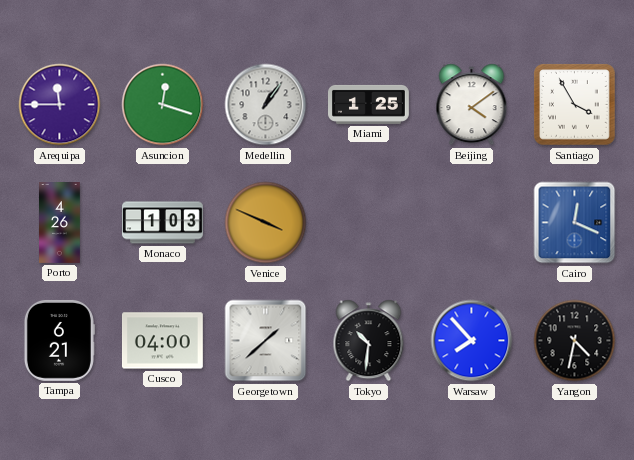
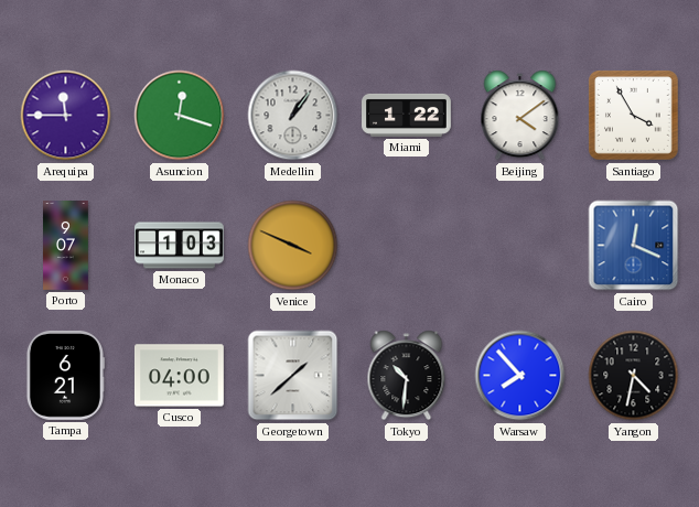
Miami: 1:25 -> 1:22 (407, 115)
Porto: 4:26 -> 9:07 (66, 246)
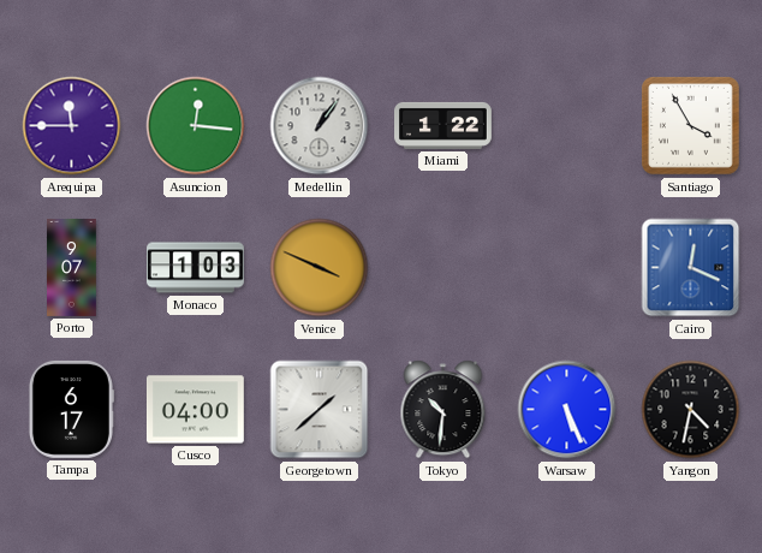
Asuncion: 12:18 -> 12:16 (196, 126)
Beijing: 4:09 -> none (520, 116)
Tampa: 6:21 -> 6:17 (71, 409)
Warsaw: 7:53 -> 5:26 (567, 410)
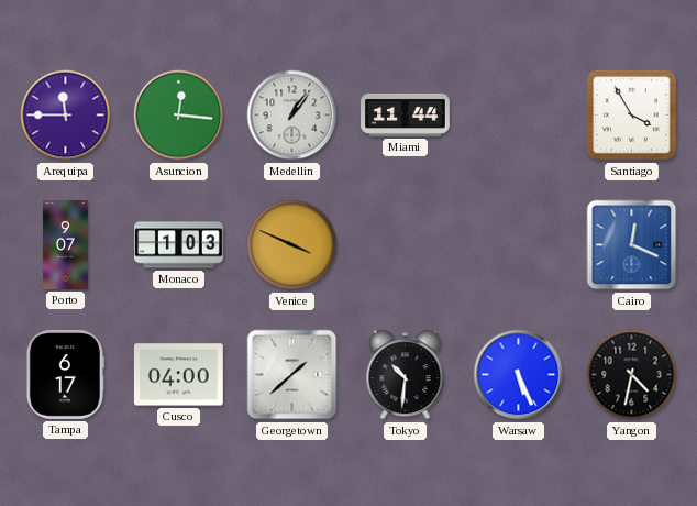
Miami: 1:22 -> 11:44 (406, 114)
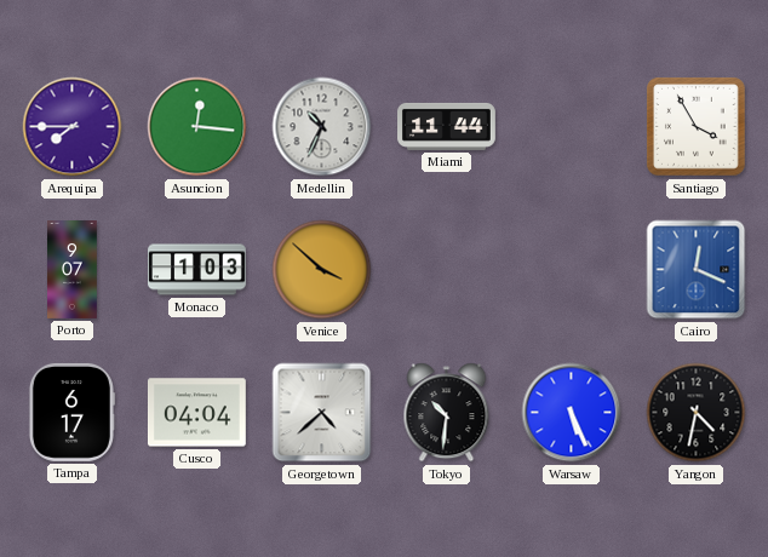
Arequipa: 11:45 -> 7:45 (73, 127)
Medellin: 1:06 -> 10:34 (322, 127)
Venice: 3:49 -> 3:52 (322, 270)
Cusco: 04:00 -> 04:04 (196, 413)
Georgetown: 1:38 -> 4:38 (322, 413)
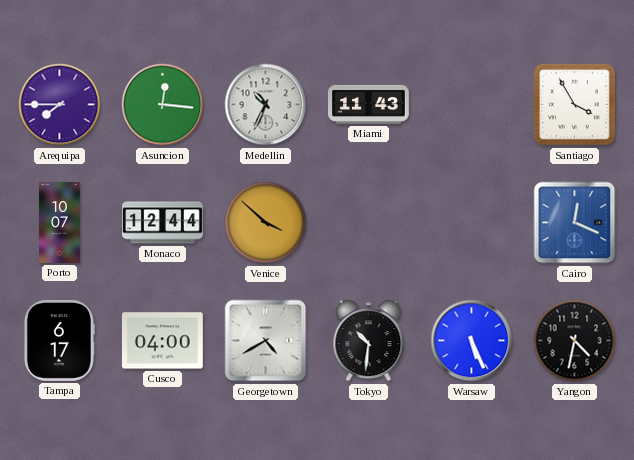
Miami: 11:44 -> 11:43 (369, 104)
Porto: 9:07 -> 10:07 (60, 223)
Monaco: 1:03 -> 12:44 (163, 223)
Cusco: 04:04 -> 04:00 (162, 341)
Georgetown: 4:38 -> 4:40 (266, 341)
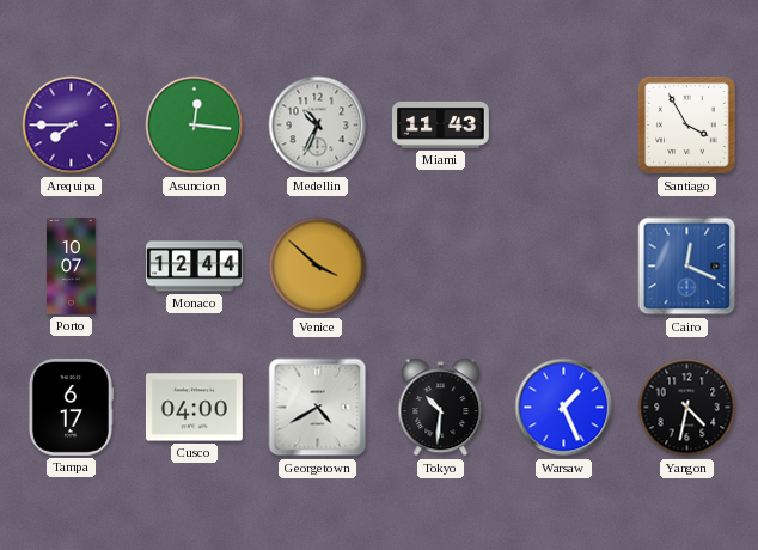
Warsaw: 5:26 -> 1:26 (564, 408)
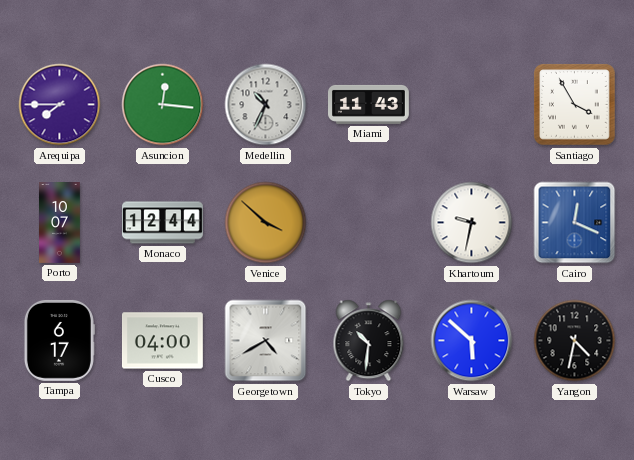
Khartoum: none -> 9:32 (472, 223)
Warsaw: 1:26 -> 5:52 (472, 341)
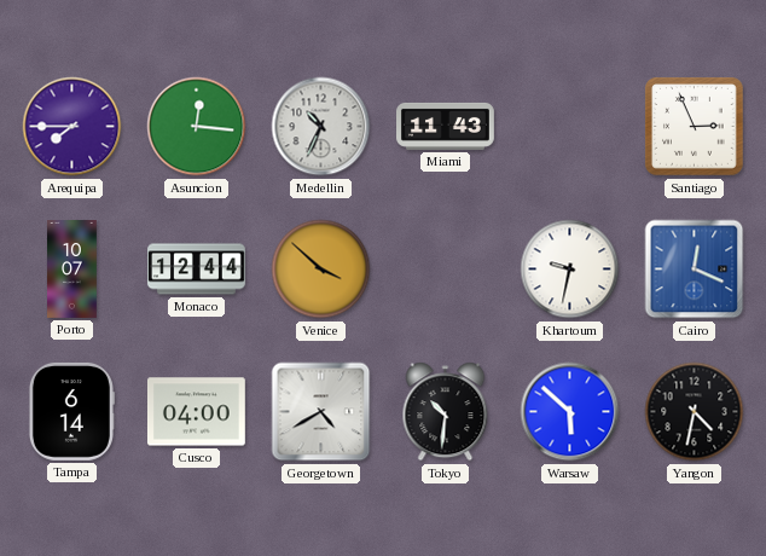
Santiago: 3:55 -> 2:56 (695, 127)
Tampa: 6:17 -> 6:14 (71, 411)
